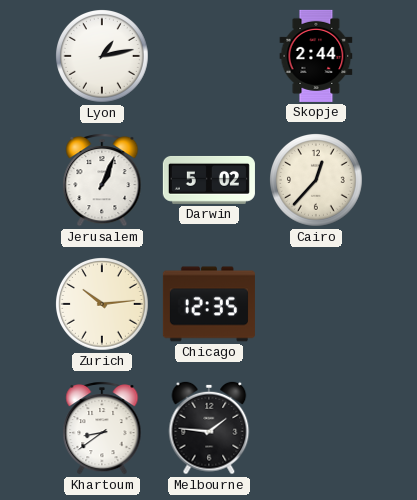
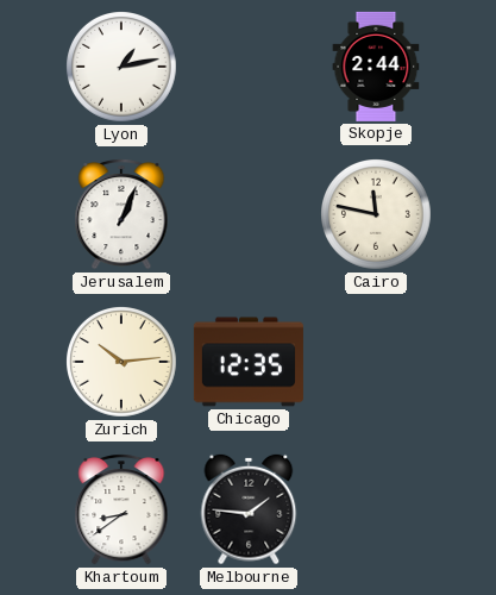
Darwin: 5:02 -> none (209, 180)
Cairo: 12:37 -> 11:47 (377, 215)
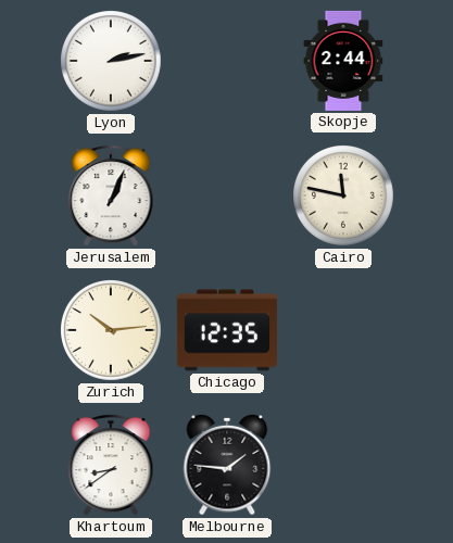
Lyon: 1:13 -> 2:13 (112, 62)
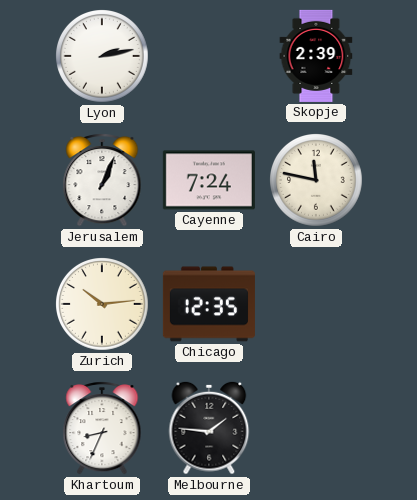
Skopje: 2:44 -> 2:39 (316, 56)
Cayenne: none -> 7:24 (209, 180)
Khartoum: 8:39 -> 8:34 (102, 429)
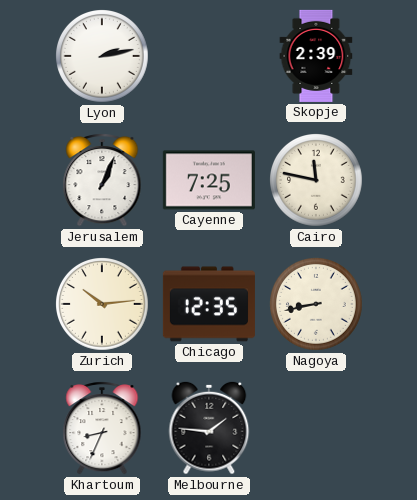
Cayenne: 7:24 -> 7:25 (209, 180)
Nagoya: none -> 8:43 (317, 305)
